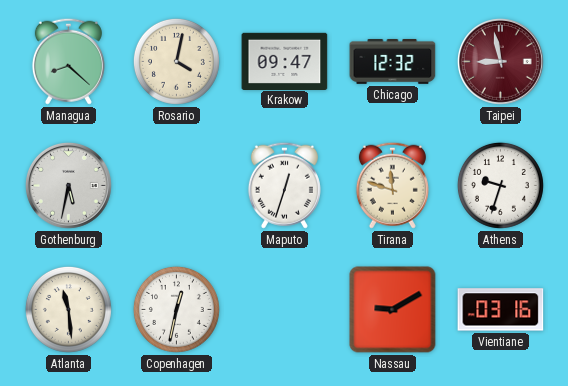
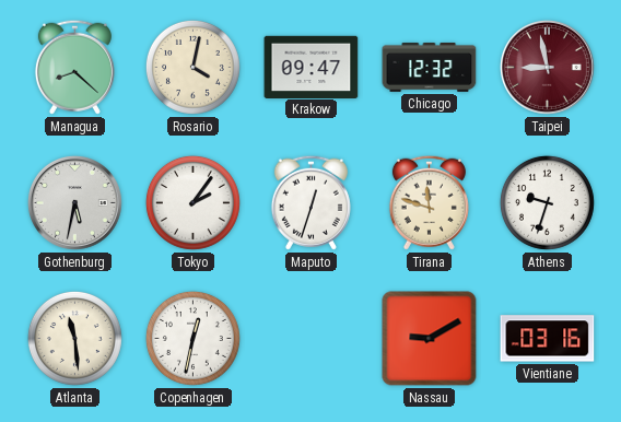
Tokyo: none -> 2:06 (192, 202)
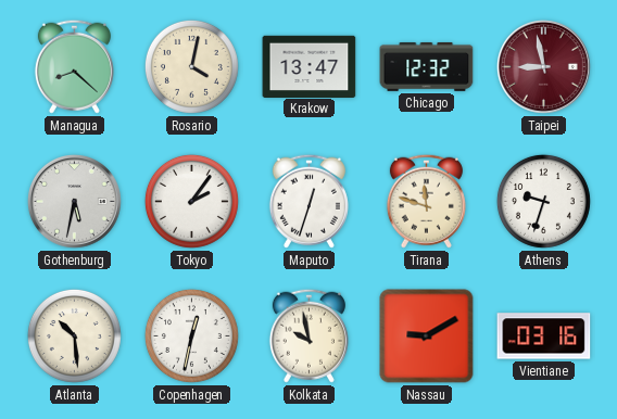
Krakow: 09:47 -> 13:47 (310, 66)
Atlanta: 11:29 -> 10:29 (74, 335)
Kolkata: none -> 9:58 (308, 335)
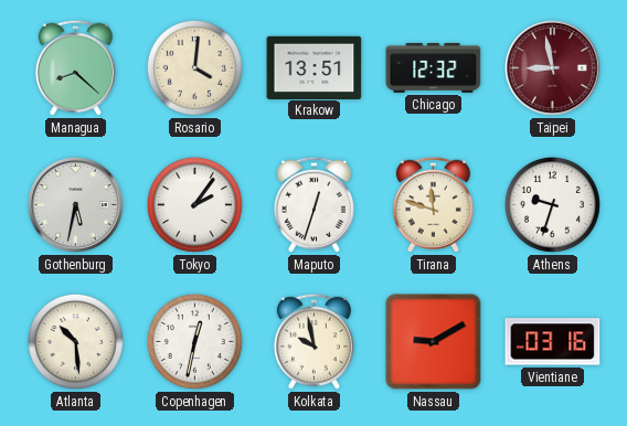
Rosario: 4:02 -> 4:01 (194, 67)
Krakow: 13:47 -> 13:51 (315, 67)
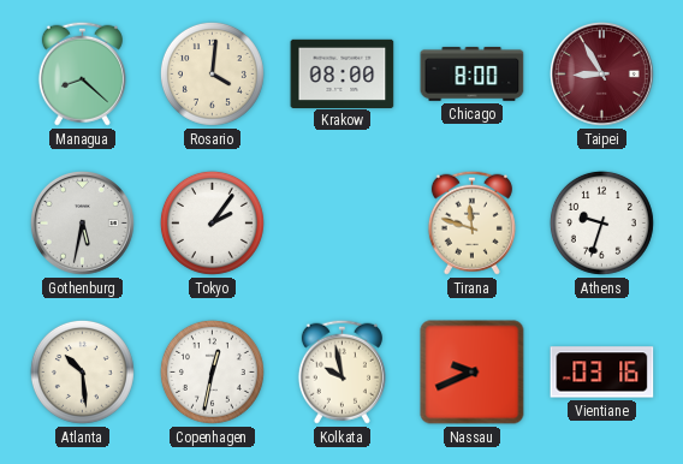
Krakow: 13:51 -> 08:00 (343, 73)
Chicago: 12:32 -> 8:00 (473, 73)
Taipei: 8:58 -> 8:55 (601, 73)
Maputo: 12:33 -> none (313, 204)
Nassau: 9:10 -> 9:41 (473, 373)
